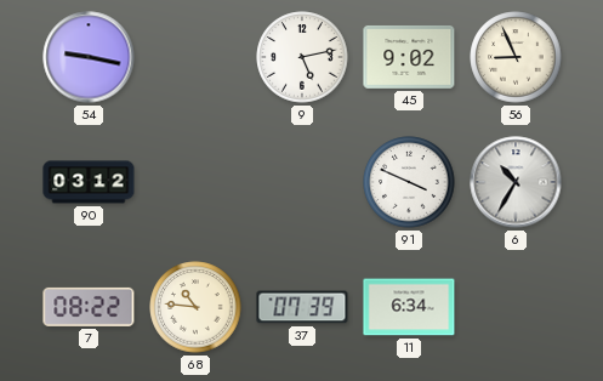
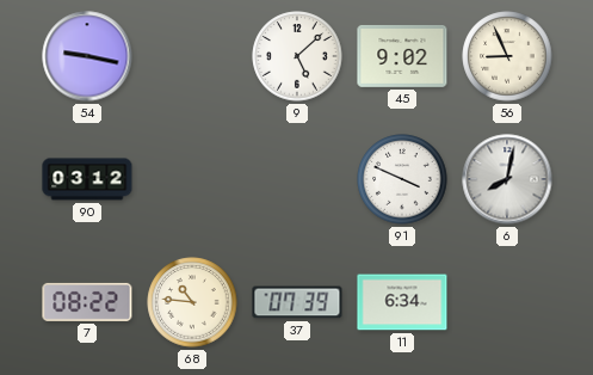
9: 5:13 -> 5:08 (297, 56)
6: 10:35 -> 8:02 (507, 179)
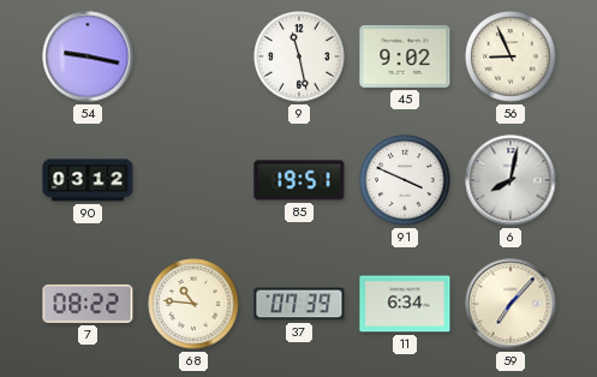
9: 5:08 -> 11:28 (299, 56)
85: none -> 19:51 (299, 180)
59: none -> 7:07 (511, 304)
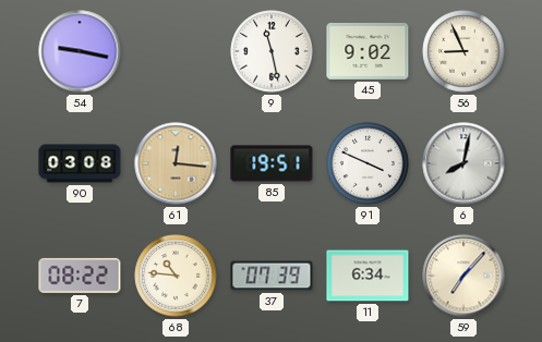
90: 03:12 -> 03:08 (80, 163)
61: none -> 12:16 (176, 163)
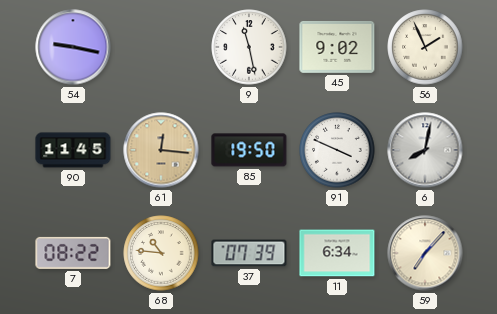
56: 8:56 -> 1:56 (425, 47)
90: 03:08 -> 11:45 (73, 150)
85: 19:51 -> 19:50 (249, 150)
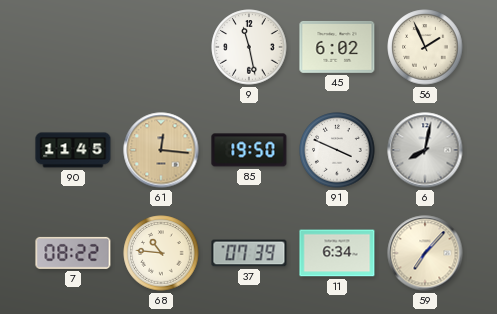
54: 9:17 -> none (73, 47)
45: 9:02 -> 6:02 (337, 47)
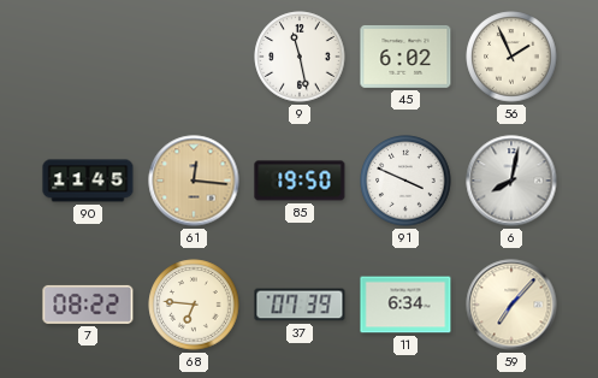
68: 10:46 -> 6:46 (194, 305)
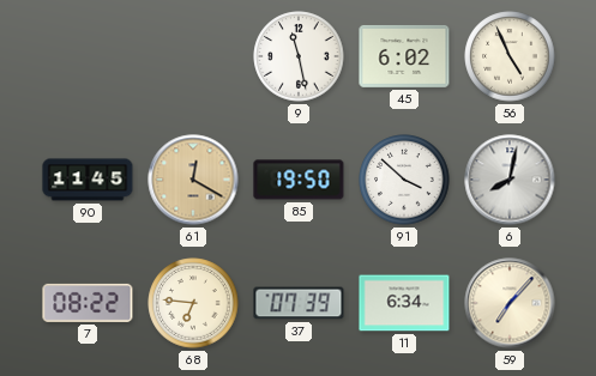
56: 1:56 -> 4:56 (510, 56)
61: 12:16 -> 12:20 (193, 180)
91: 3:49 -> 3:52 (404, 180)
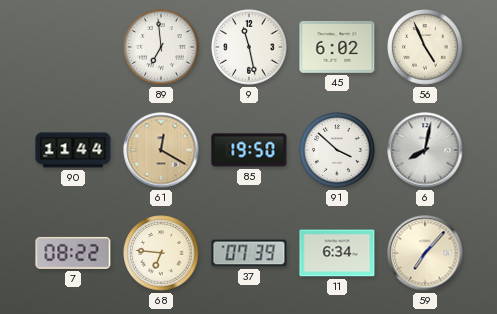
89: none -> 6:59 (161, 47)
90: 11:45 -> 11:44 (73, 150)
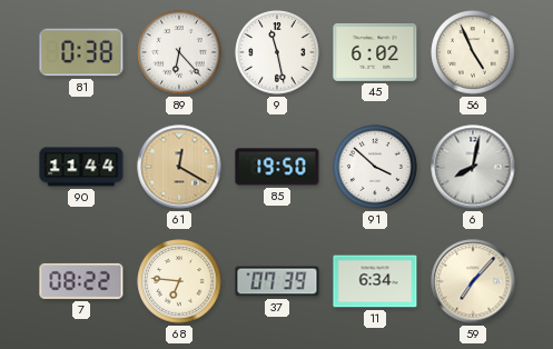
81: none -> 0:38 (81, 52)
89: 6:59 -> 6:23 (179, 52)
